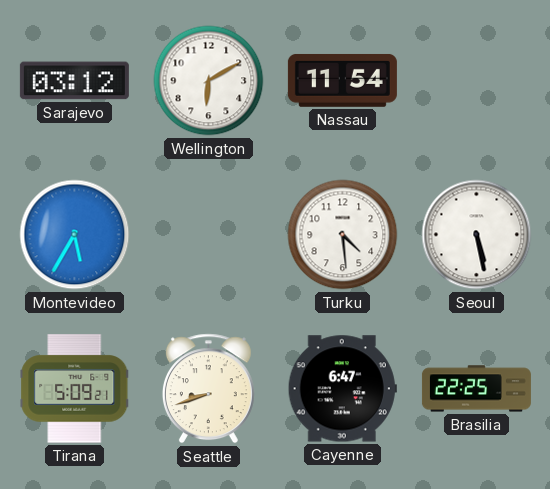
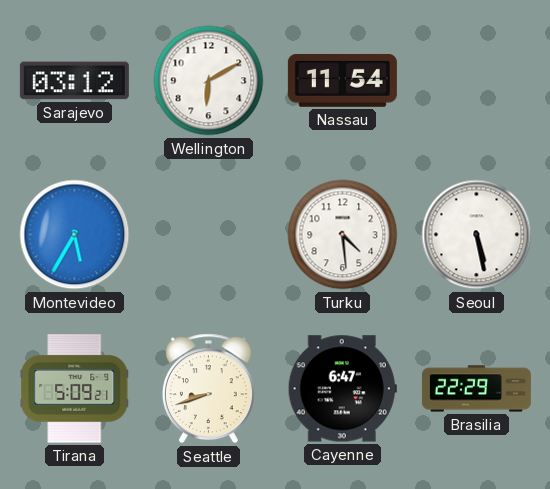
Brasilia: 22:25 -> 22:29 (476, 389)
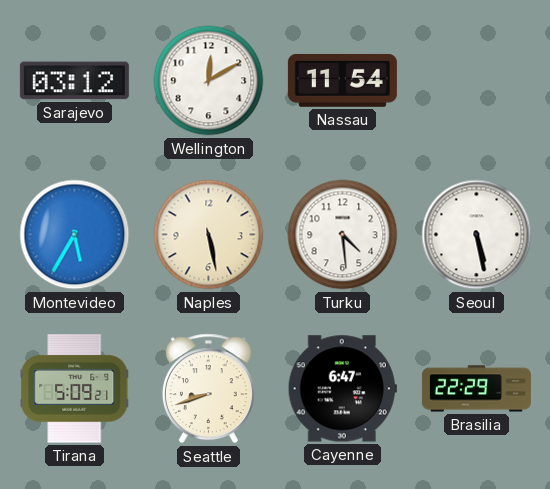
Wellington: 6:10 -> 12:10 (209, 81)
Naples: none -> 5:28 (209, 235)
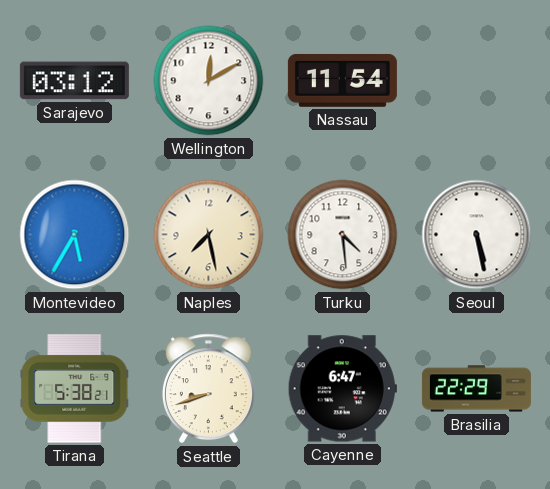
Naples: 5:28 -> 7:28 (209, 235)
Tirana: 5:09 -> 5:38 (75, 389)
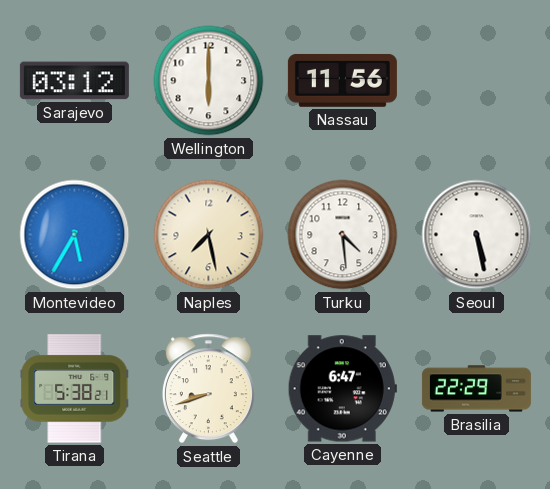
Wellington: 12:10 -> 6:00 (209, 81)
Nassau: 11:54 -> 11:56 (342, 80)
